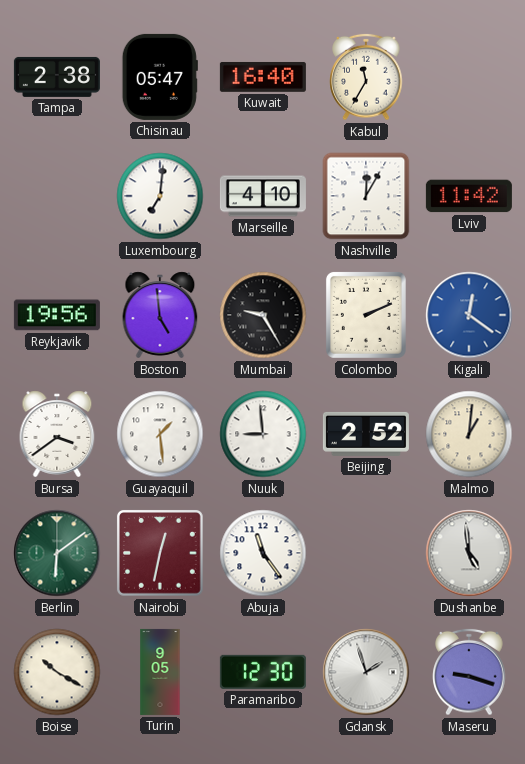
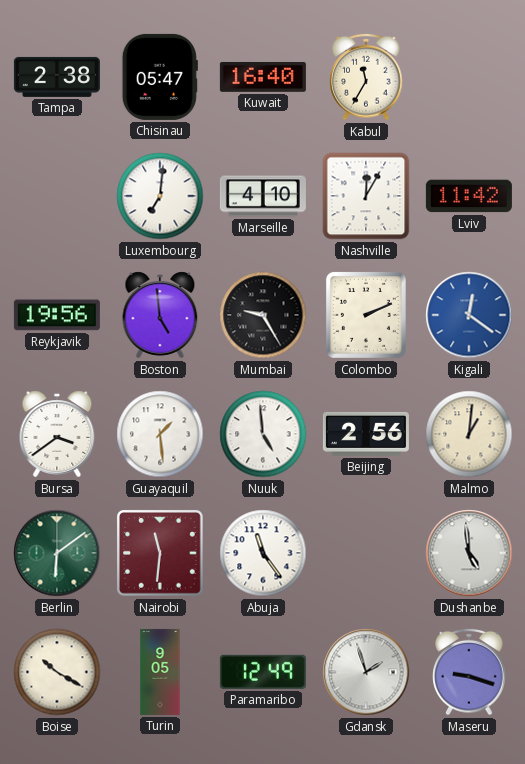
Nuuk: 8:59 -> 4:59 (263, 434)
Beijing: 2:52 -> 2:56 (366, 434)
Nairobi: 12:32 -> 11:31 (161, 554)
Paramaribo: 12:30 -> 12:49 (263, 672)
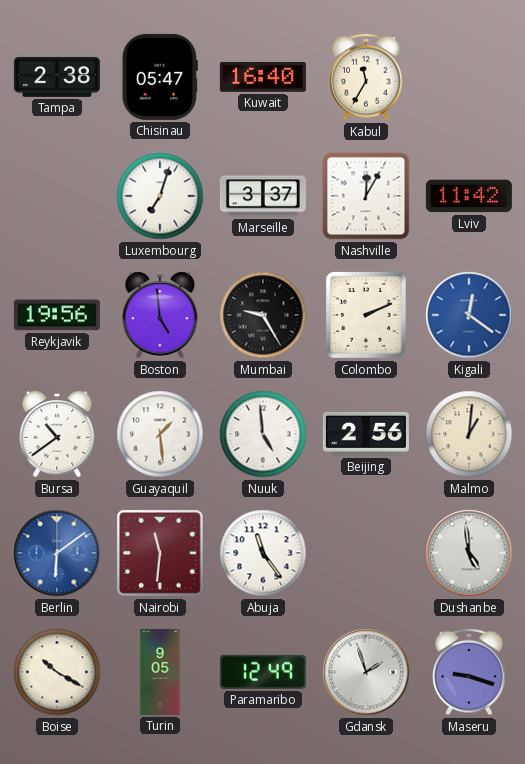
Luxembourg: 7:01 -> 7:03 (160, 196)
Marseille: 4:10 -> 3:37 (263, 196)
Bursa: 3:39 -> 10:39 (57, 434)
Berlin dial: green -> blue (57, 553)
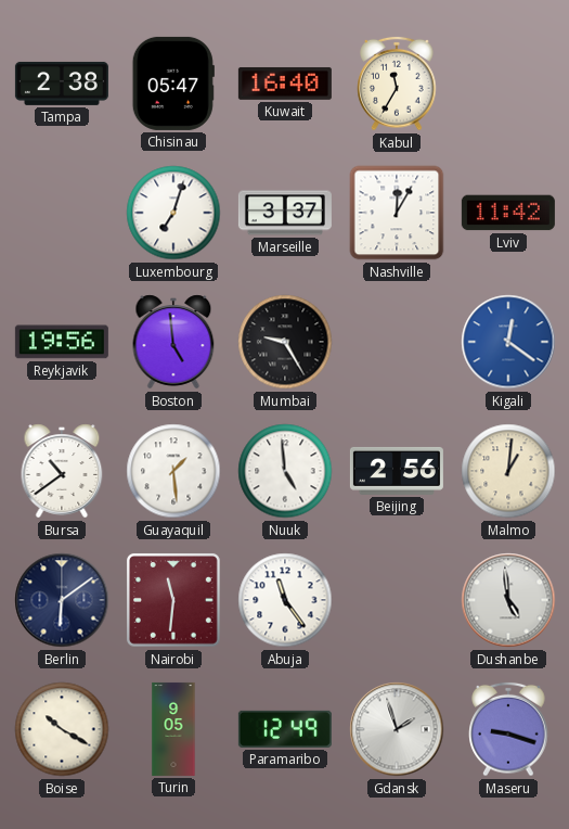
Colombo: 2:11 -> none (366, 315)
Berlin dial: blue -> navy (62, 600)
